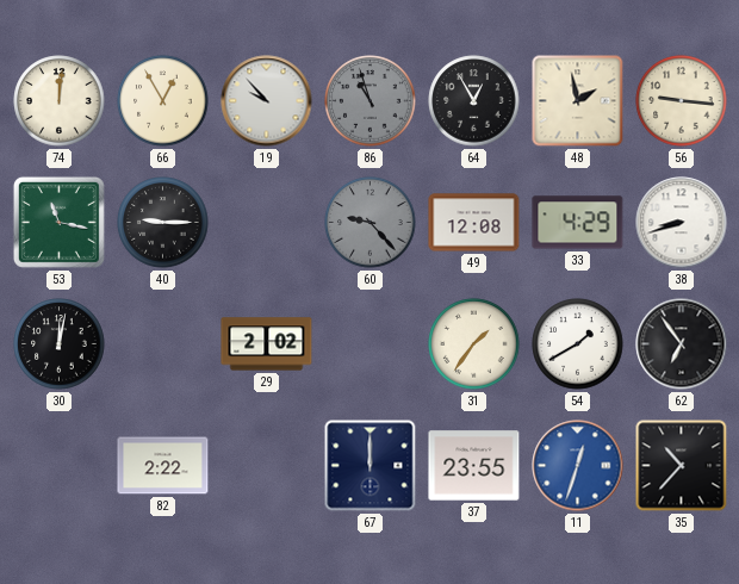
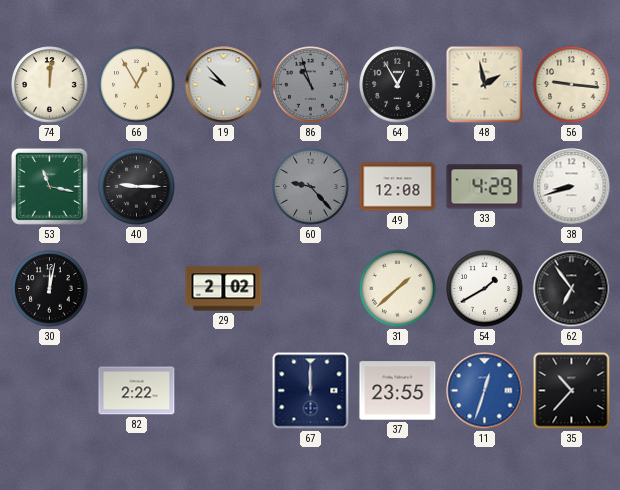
31: 1:36 -> 1:38 (398, 289)
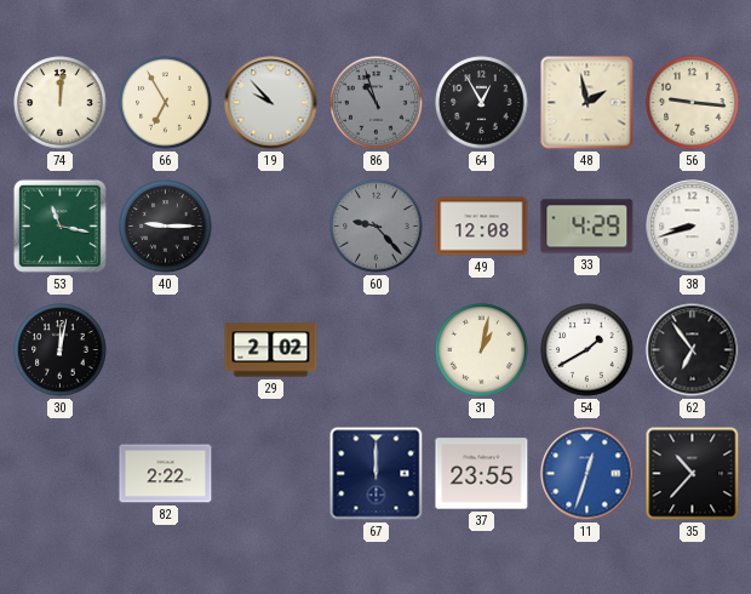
66: 12:55 -> 6:55 (166, 103)
31: 1:38 -> 1:02 (482, 350)
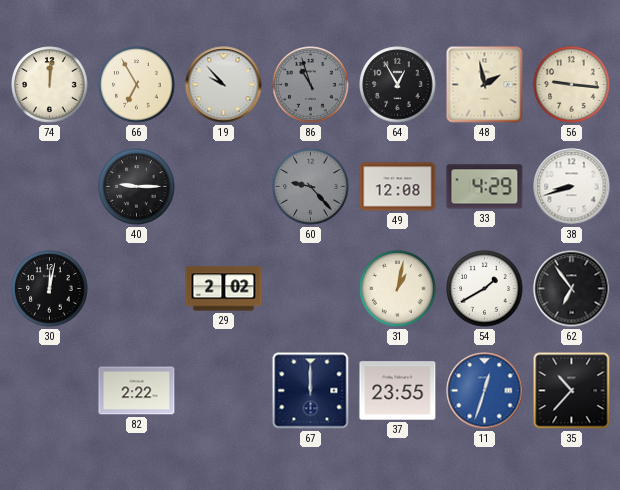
53: 11:17 -> none (59, 225)
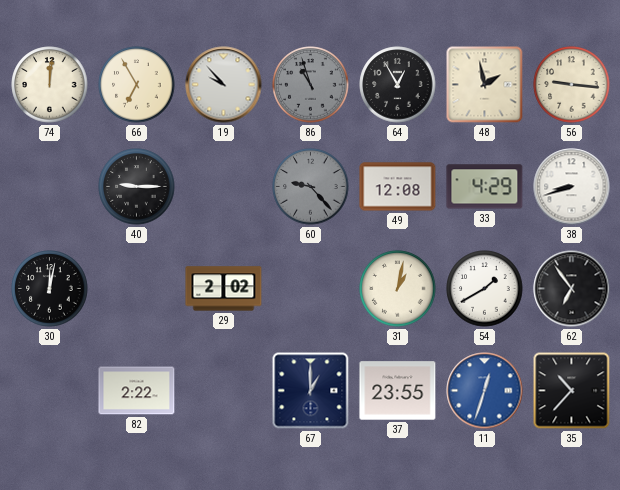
67: 12:00 -> 1:00 (311, 391)
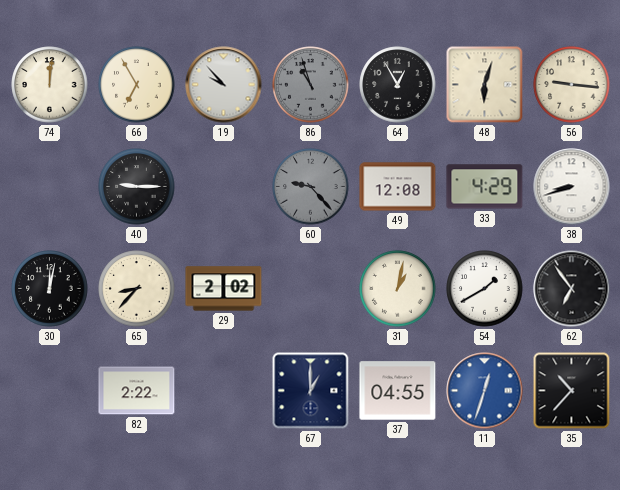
48: 1:58 -> 6:03 (485, 85)
65: none -> 8:37 (137, 289)
37: 23:55 -> 04:55 (398, 391)
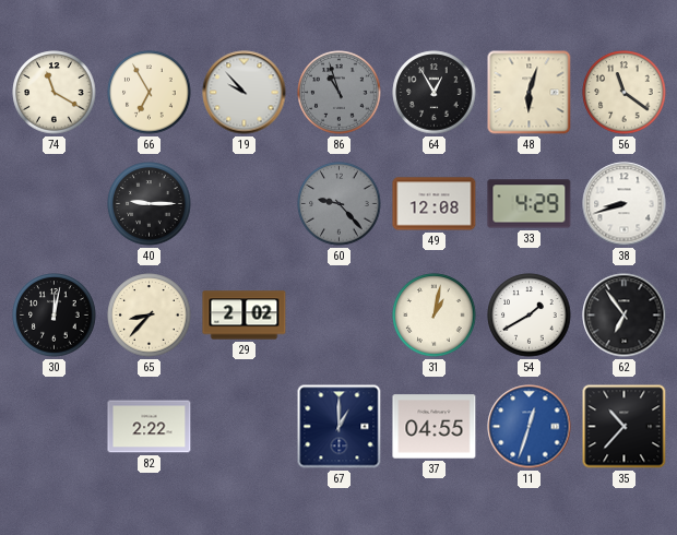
74: 12:01 -> 11:20 (55, 93)
56: 9:16 -> 11:21 (625, 93)
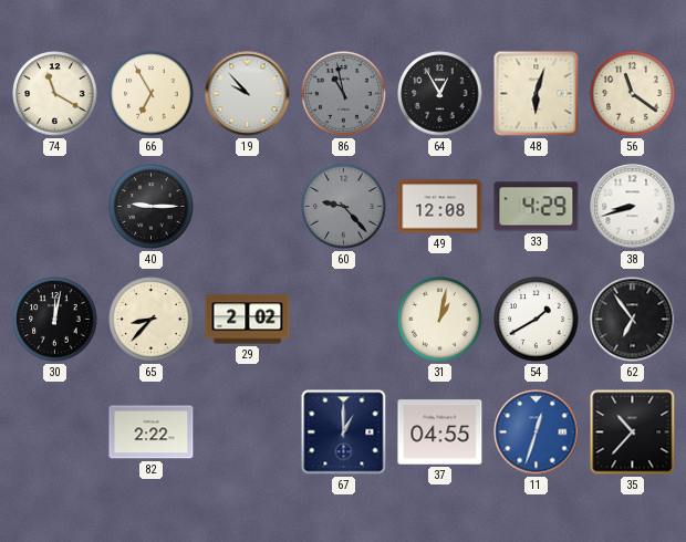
86: 10:57 -> 10:58 (344, 94)
